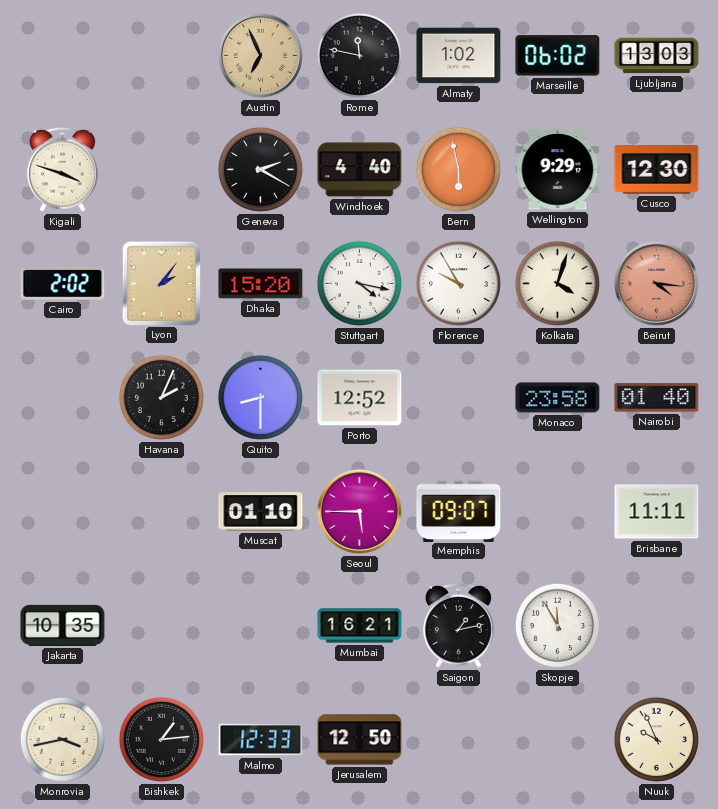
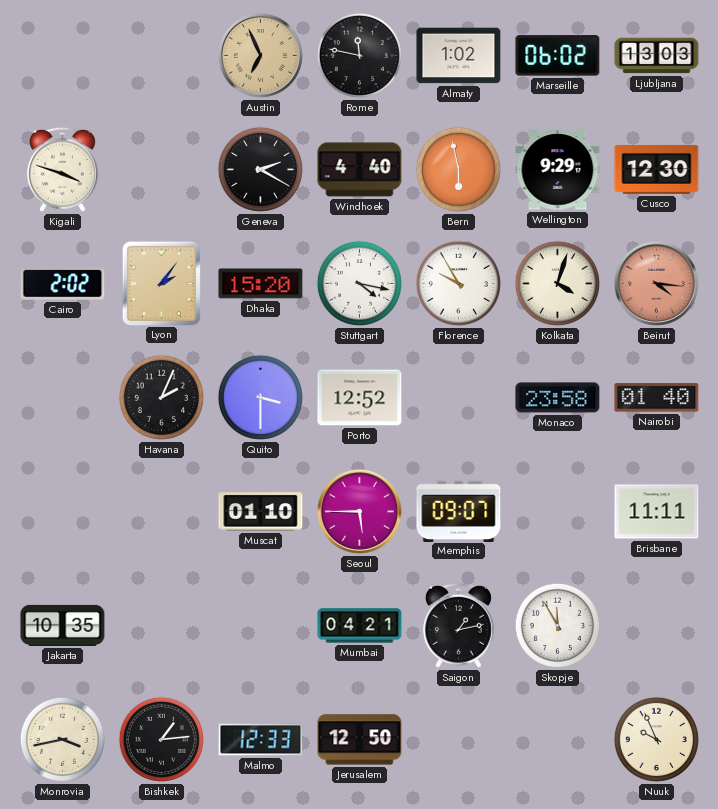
Quito: 8:30 -> 3:30 (260, 397)
Mumbai: 16:21 -> 04:21 (360, 626)
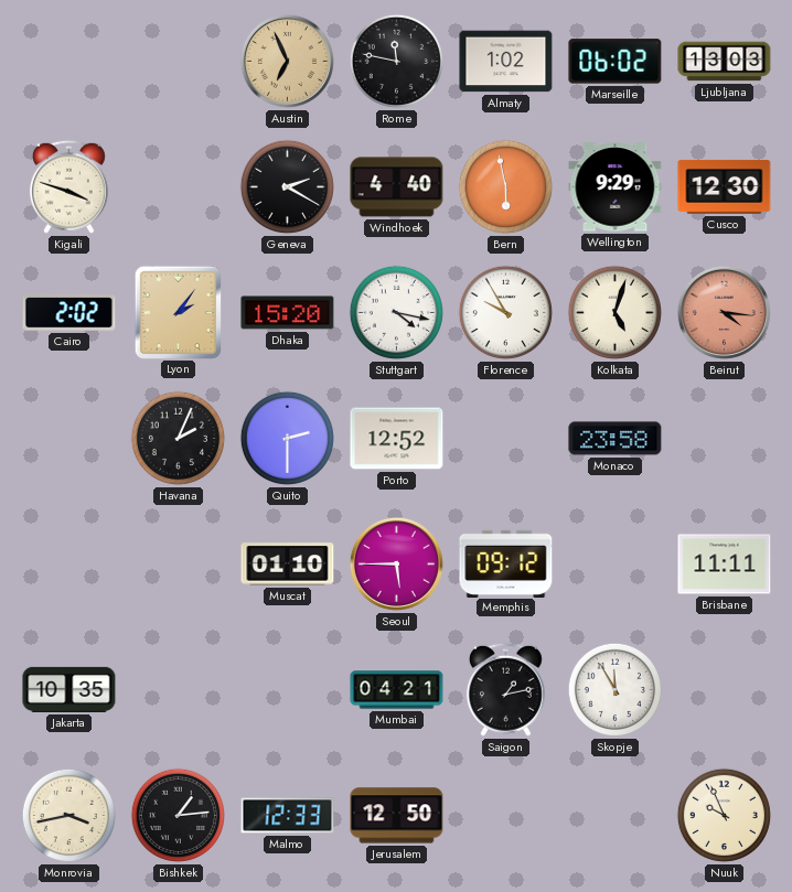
Kolkata: 4:03 -> 5:03 (614, 312)
Quito: 3:30 -> 2:30 (287, 438)
Nairobi: 01:40 -> none (657, 398)
Memphis: 09:07 -> 09:12 (506, 563)
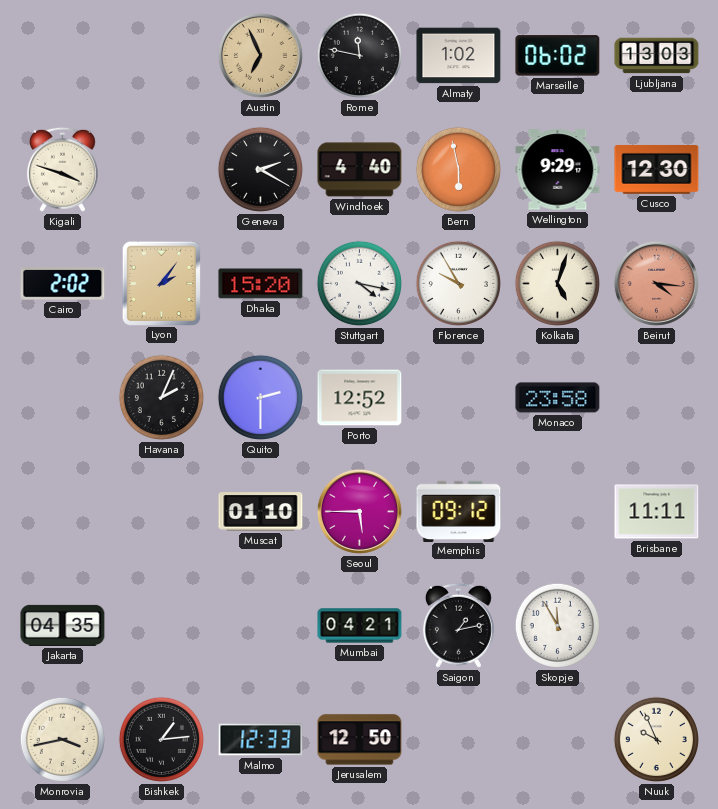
Jakarta: 10:35 -> 04:35 (63, 625)
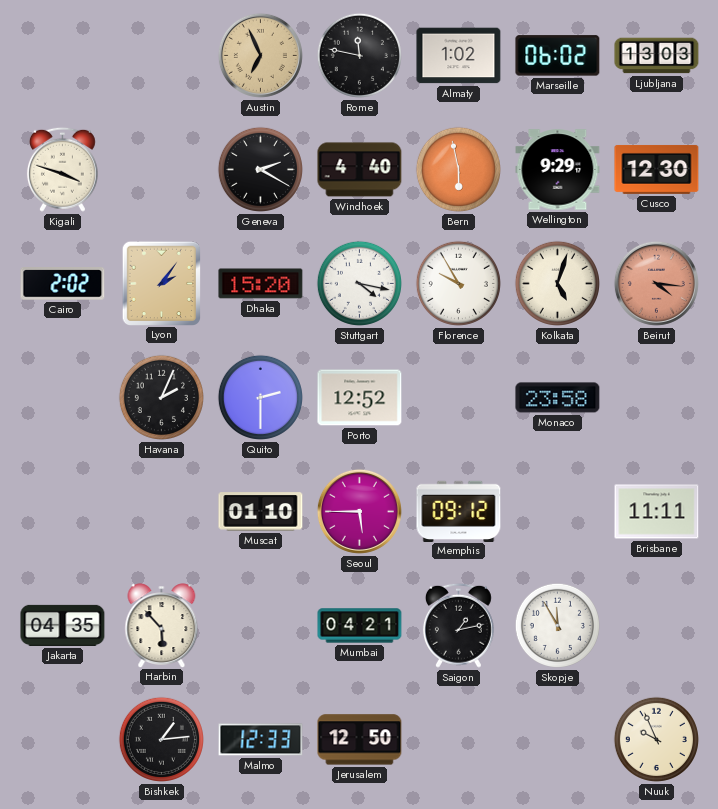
Harbin: none -> 5:53 (162, 625)
Monrovia: 3:43 -> none (62, 739)
